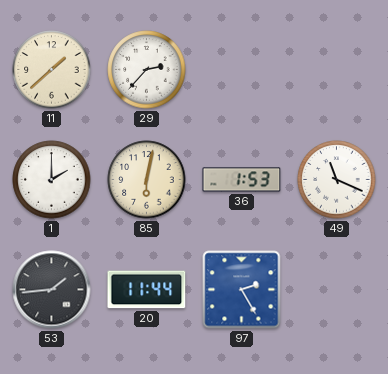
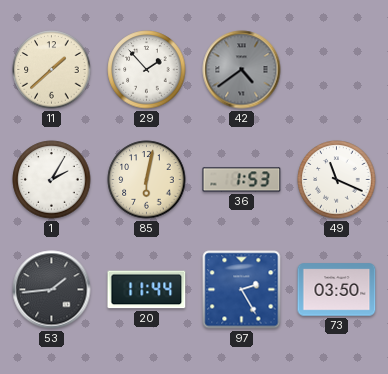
29: 2:37 -> 1:53 (147, 70)
42: none -> 4:39 (242, 70)
1: 2:00 -> 2:05 (52, 180)
73: none -> 03:50 (337, 290)
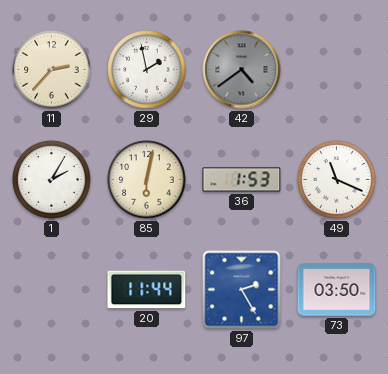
11: 1:38 -> 2:37 (52, 70)
29: 1:53 -> 1:58 (147, 70)
53: 1:44 -> none (52, 290)
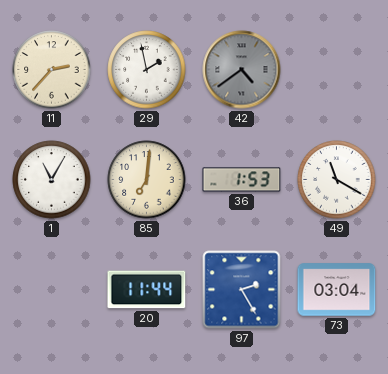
1: 2:05 -> 11:05 (52, 180)
85: 6:02 -> 7:01 (147, 180)
49: 11:19 -> 11:20 (337, 180)
73: 03:50 -> 03:04 (337, 290)
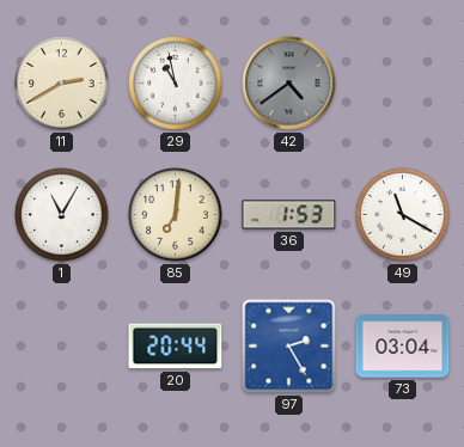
11: 2:37 -> 2:40 (62, 84)
29: 1:58 -> 10:58 (176, 84)
20: 11:44 -> 20:44 (176, 347)
